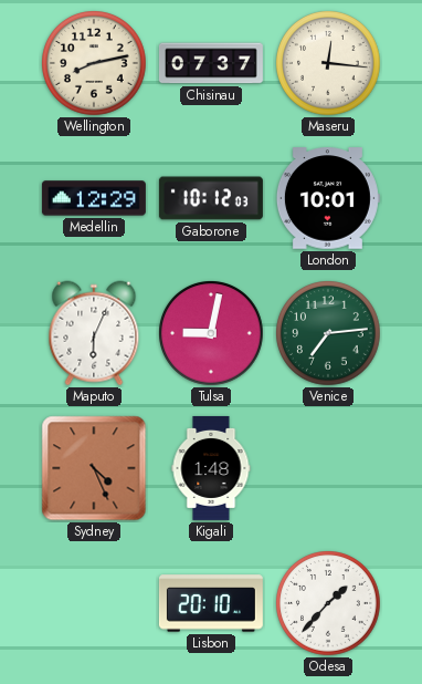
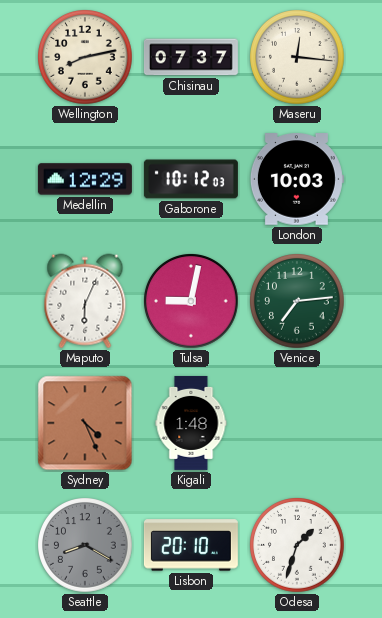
London: 10:01 -> 10:03 (297, 179)
Seattle: none -> 8:20 (86, 546)
Odesa: 1:37 -> 1:33 (298, 546)
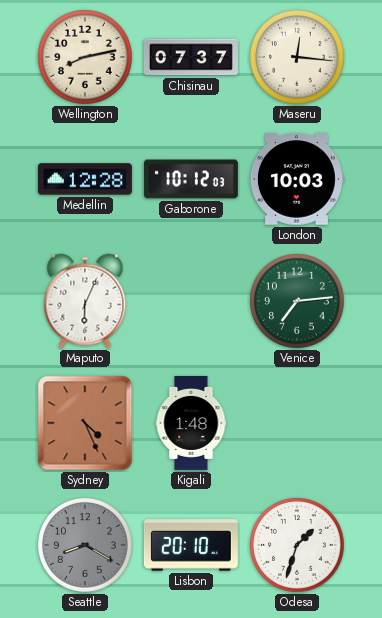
Medellin: 12:29 -> 12:28 (85, 179)
Tulsa: 9:02 -> none (192, 302)
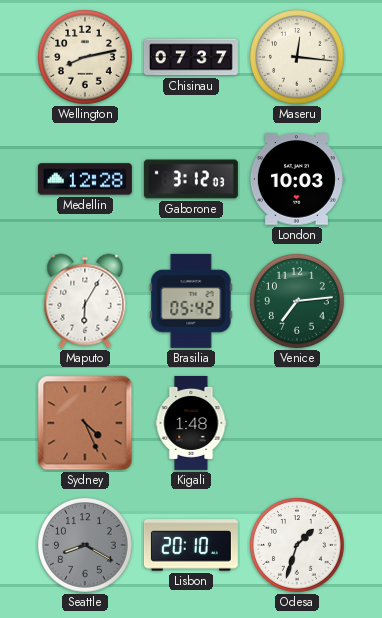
Gaborone: 10:12 -> 3:12 (191, 179)
Maputo: 6:04 -> 6:05 (85, 301)
Brasilia: none -> 05:42 (191, 301)
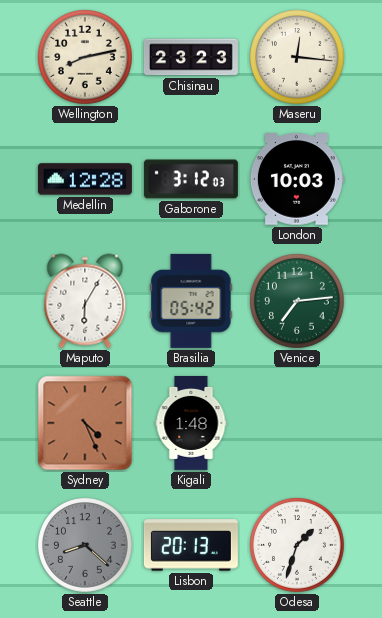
Chisinau: 07:37 -> 23:23 (191, 57)
Seattle: 8:20 -> 8:22 (86, 546)
Lisbon: 20:10 -> 20:13 (191, 545)
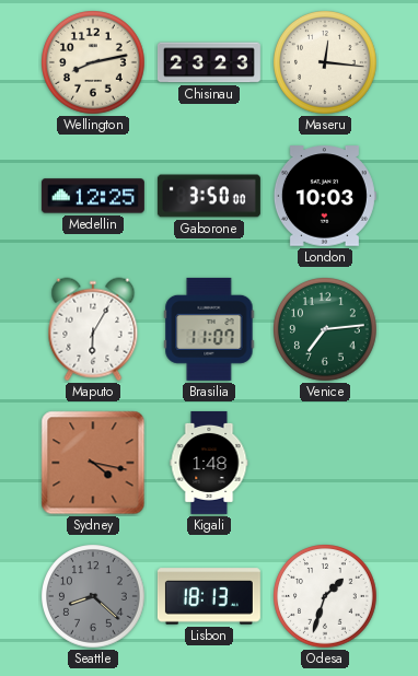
Medellin: 12:28 -> 12:25 (93, 196)
Gaborone: 3:12 -> 3:50 (209, 196)
Brasilia: 05:42 -> 11:07 (209, 329)
Sydney: 4:26 -> 4:17 (93, 463)
Lisbon: 20:13 -> 18:13 (209, 596)
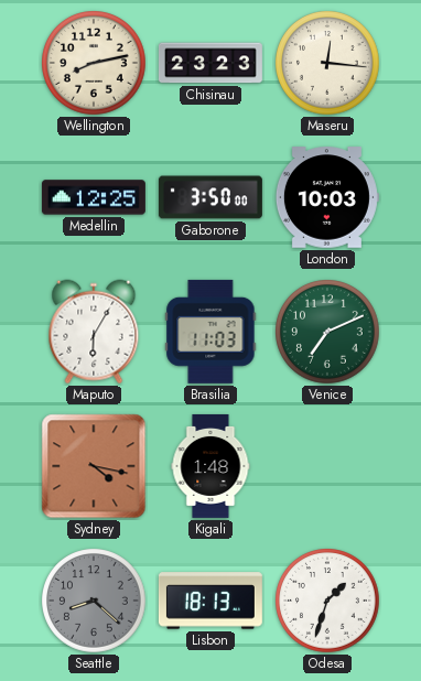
Brasilia: 11:07 -> 11:03 (210, 332)
Venice: 7:14 -> 7:11 (328, 333)
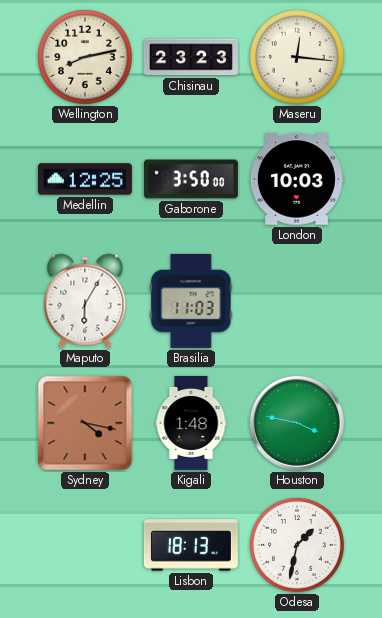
Venice: 7:11 -> none (328, 333)
Houston: none -> 3:47 (297, 423)
Seattle: 8:22 -> none (95, 602)
Odesa: 1:33 -> 1:32 (298, 546)
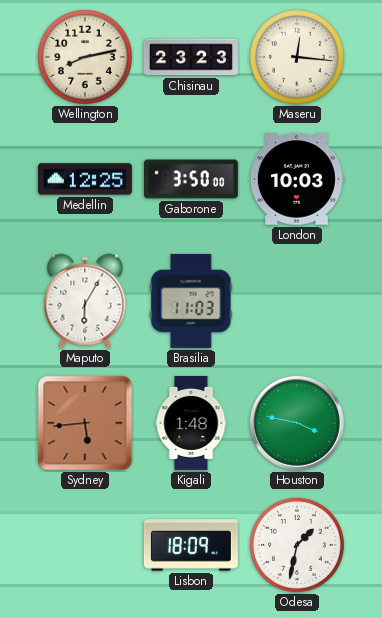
Sydney: 4:17 -> 5:44 (85, 423)
Lisbon: 18:13 -> 18:09 (191, 545)
